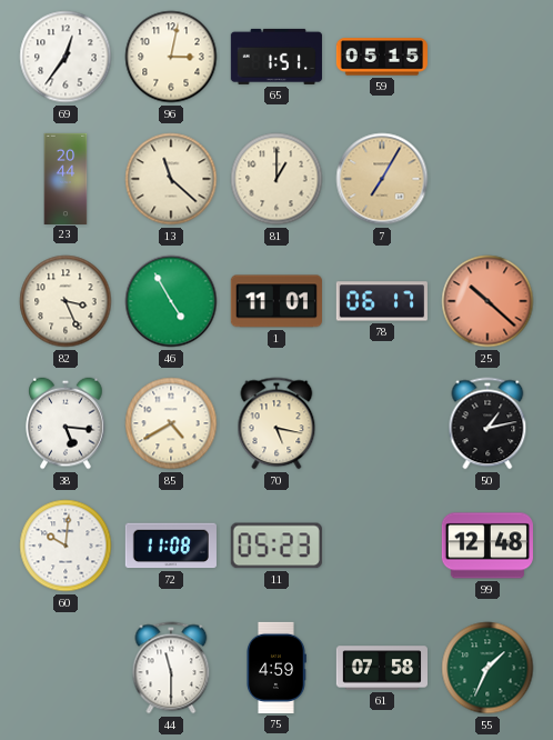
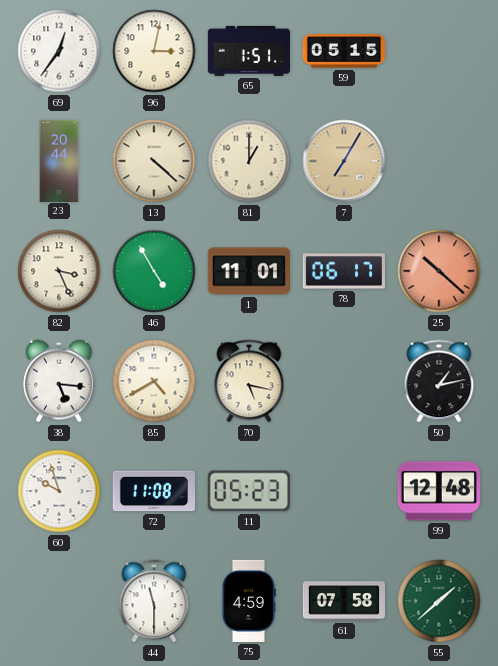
13: 11:22 -> 4:22 (154, 161)
60: 10:01 -> 9:57 (59, 491)
55: 1:34 -> 1:38 (439, 601)
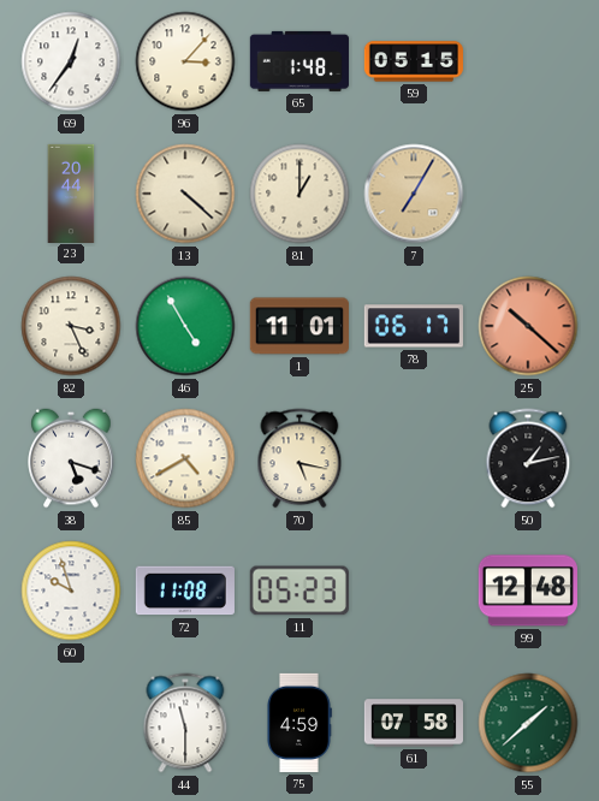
96: 3:02 -> 3:07 (185, 61)
65: 1:51 -> 1:48 (299, 61)
38: 5:16 -> 5:18 (71, 458)
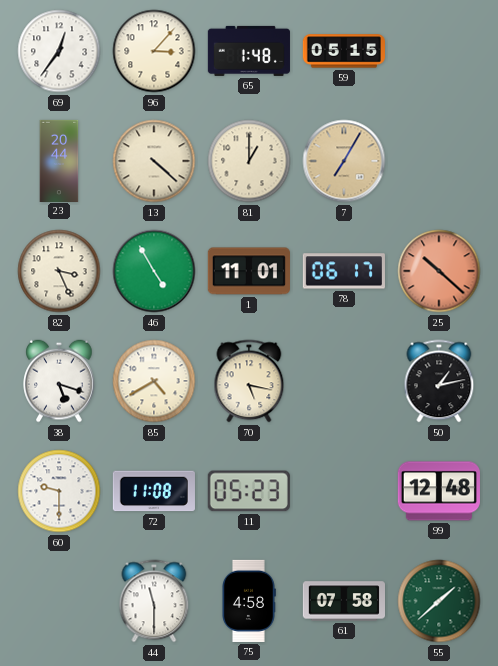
60: 9:57 -> 9:30 (59, 491)
75: 4:59 -> 4:58 (249, 601)
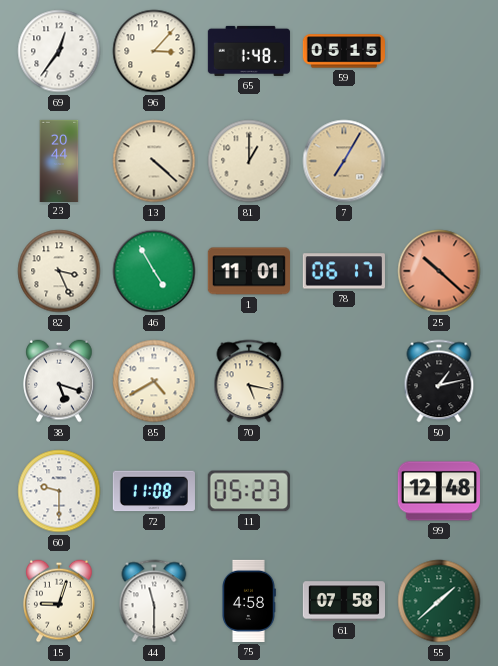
15: none -> 9:03 (59, 601)
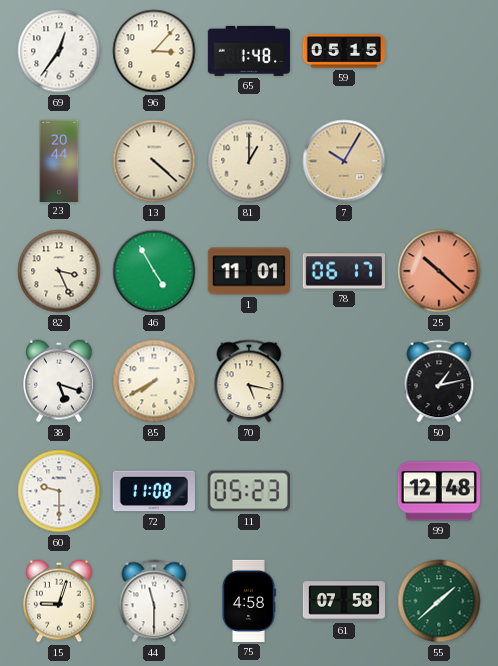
7: 7:05 -> 10:05 (344, 161)
85: 4:40 -> 7:40 (154, 381)
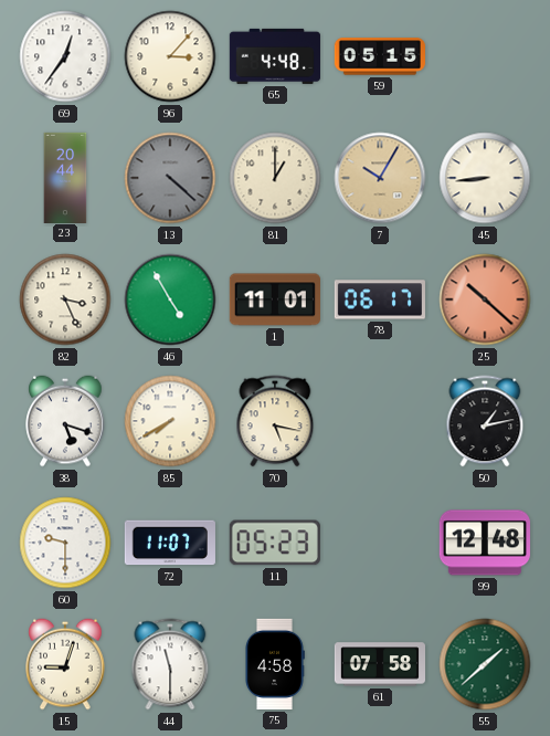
65: 1:48 -> 4:48 (275, 56)
13 dial: cream -> grey (170, 178)
45: none -> 8:44 (485, 178)
72: 11:08 -> 11:07 (170, 543)
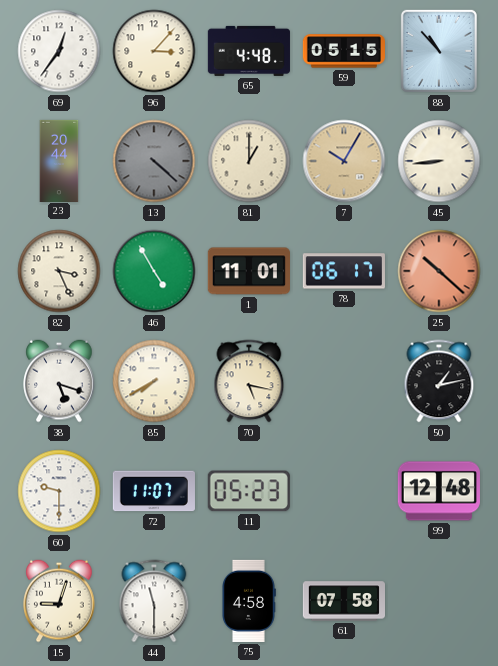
88: none -> 10:53 (439, 51)
55: 1:38 -> none (485, 664)
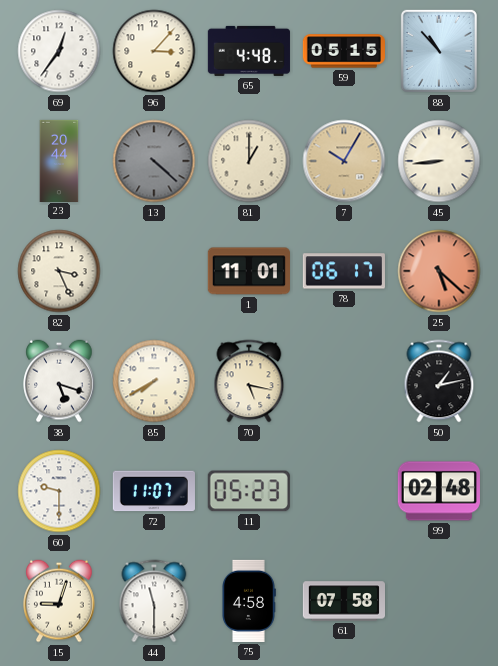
46: 4:55 -> none (154, 271)
25: 10:22 -> 5:22 (439, 271)
99: 12:48 -> 02:48 (439, 491)
